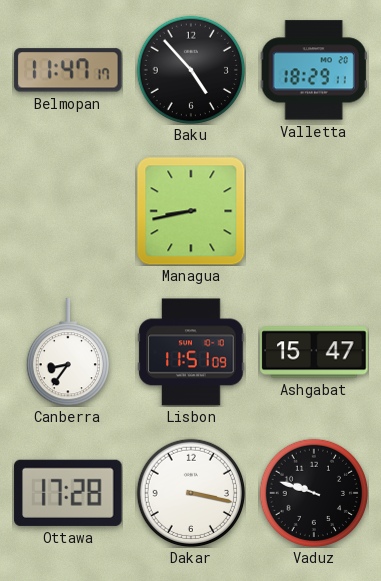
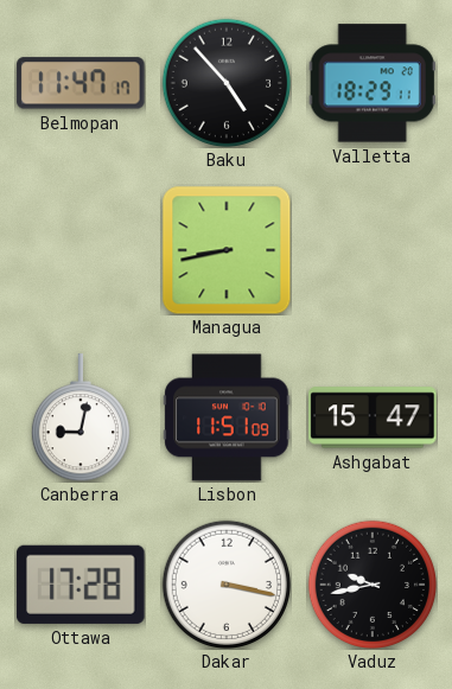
Canberra: 8:36 -> 9:02 (81, 417)
Vaduz: 9:48 -> 9:43 (371, 583)
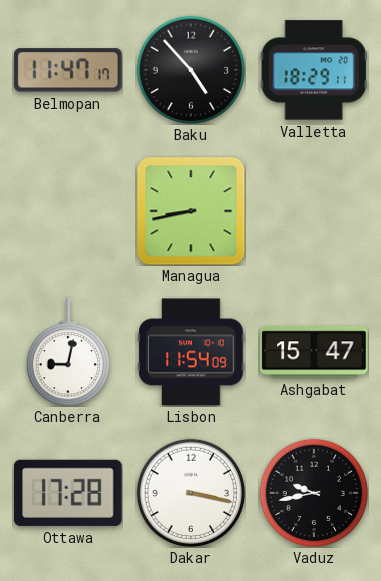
Lisbon: 11:51 -> 11:54 (191, 352)
